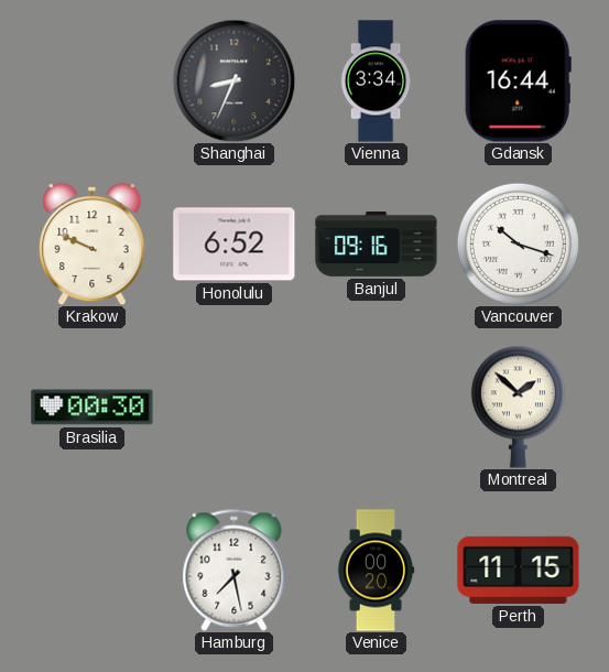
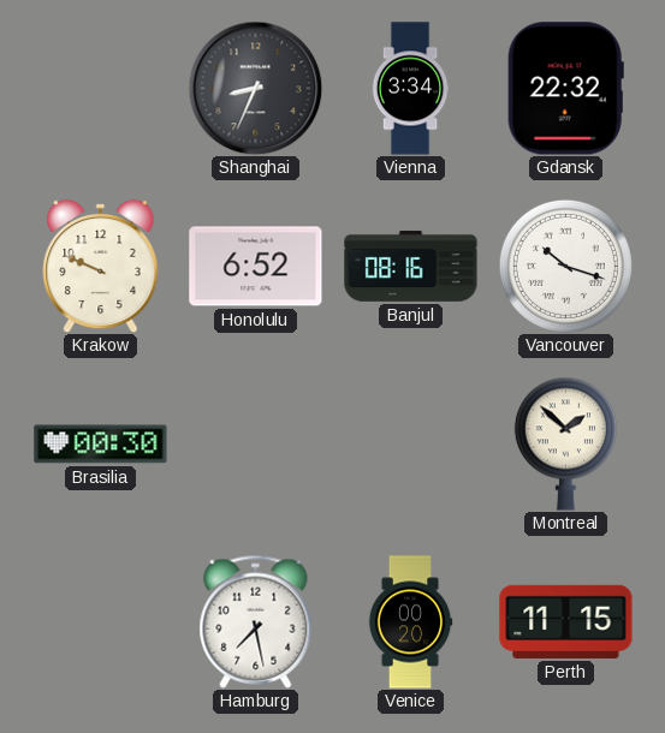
Gdansk: 16:44 -> 22:32 (565, 89)
Banjul: 09:16 -> 08:16 (411, 266)
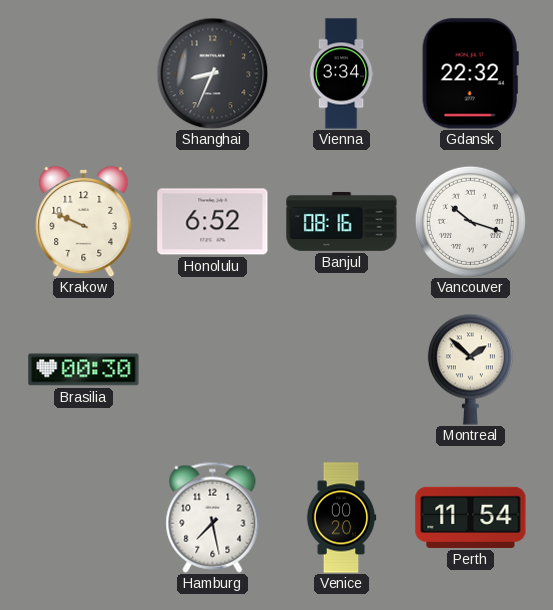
Perth: 11:15 -> 11:54 (471, 517)
